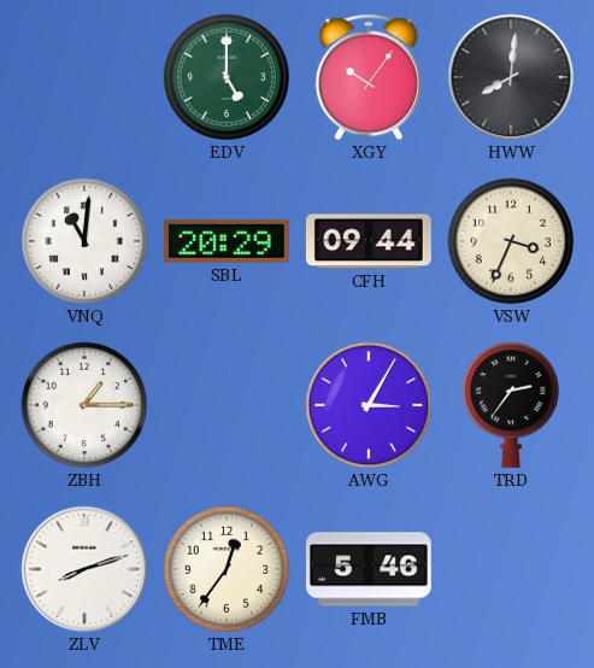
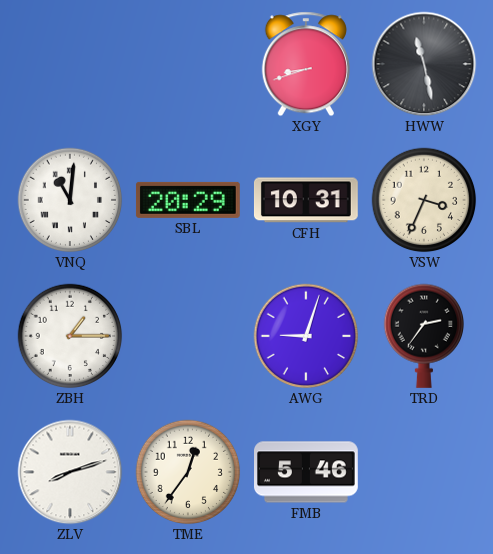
EDV: 5:00 -> none (227, 77)
XGY: 10:06 -> 8:42 (306, 64)
HWW: 8:01 -> 11:28 (424, 64)
CFH: 09:44 -> 10:31 (306, 200)
AWG: 3:05 -> 9:03 (306, 336)
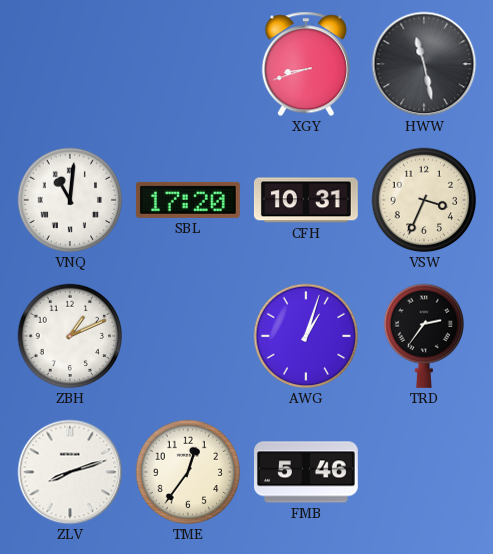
SBL: 20:29 -> 17:20 (188, 200)
ZBH: 1:15 -> 1:11 (70, 336)
AWG: 9:03 -> 1:03 (306, 336)
